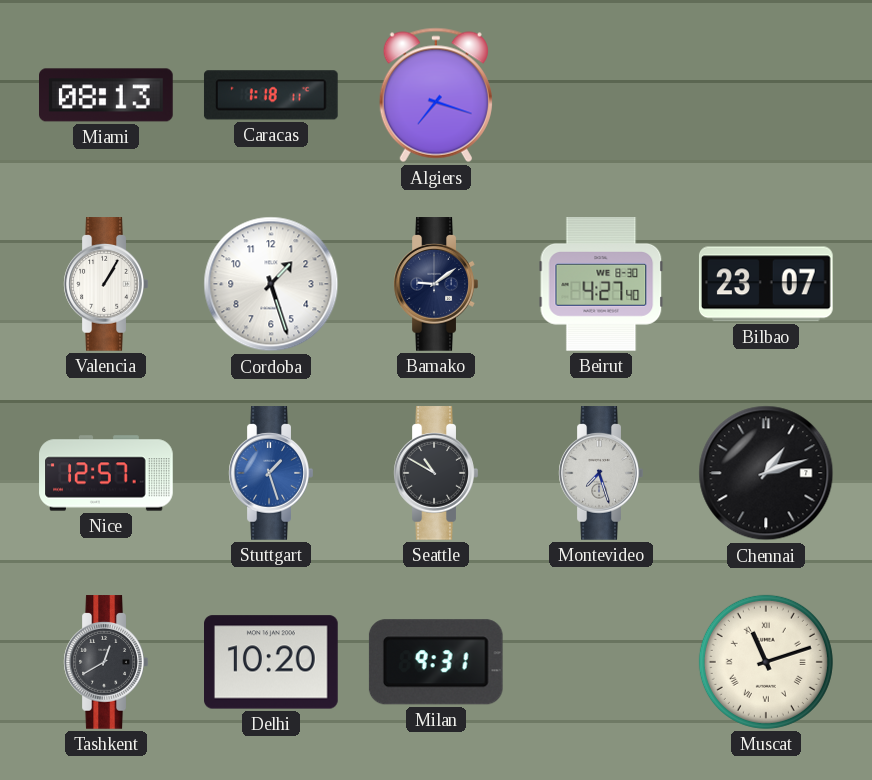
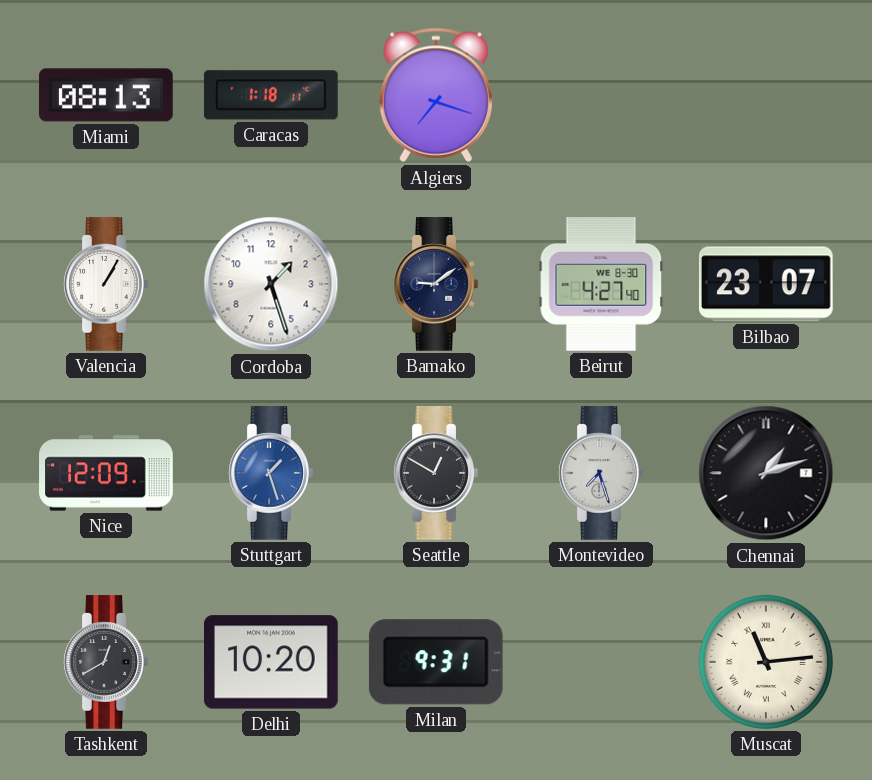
Nice: 12:57 -> 12:09 (106, 473)
Seattle: 10:50 -> 12:50 (436, 473)
Muscat: 11:12 -> 11:14 (766, 662)
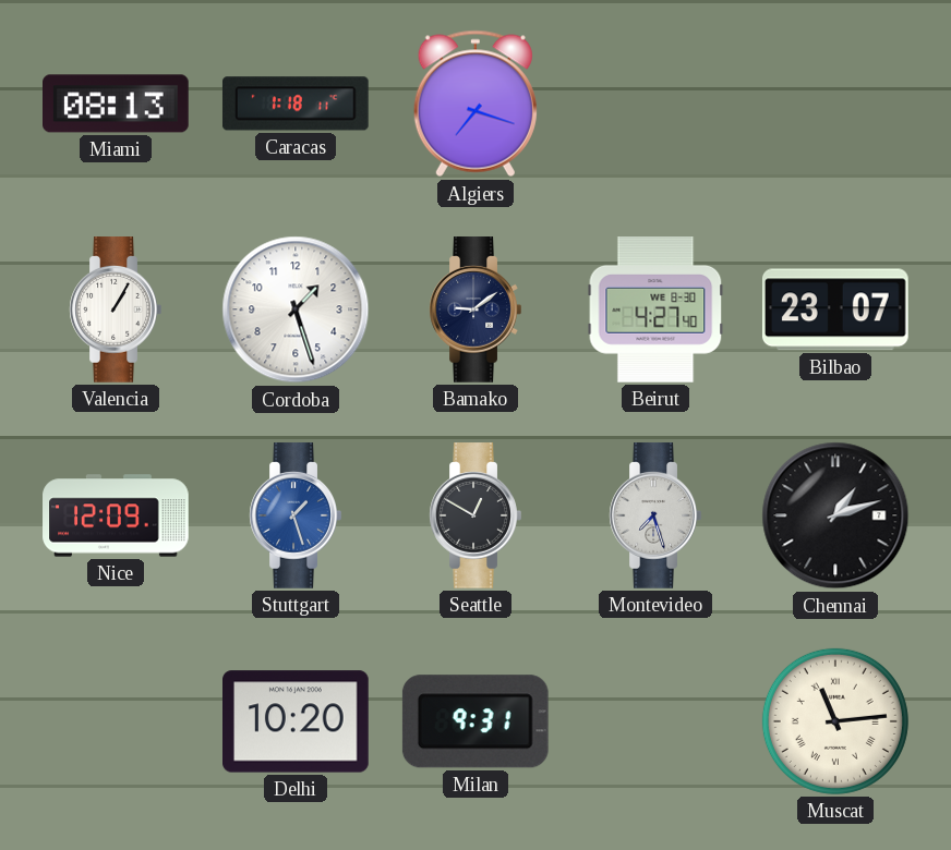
Tashkent: 12:40 -> none (106, 662)
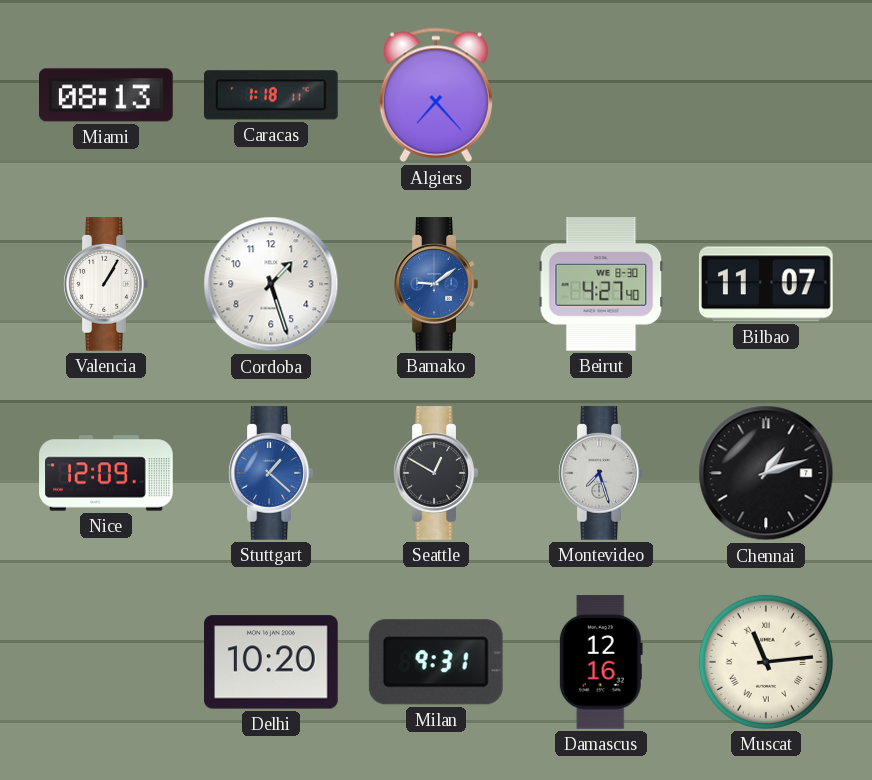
Algiers: 7:18 -> 7:23 (436, 95)
Bamako dial: navy -> blue (436, 284)
Bilbao: 23:07 -> 11:07 (766, 284)
Stuttgart: 1:27 -> 1:22 (271, 473)
Damascus: none -> 12:16 (601, 662)
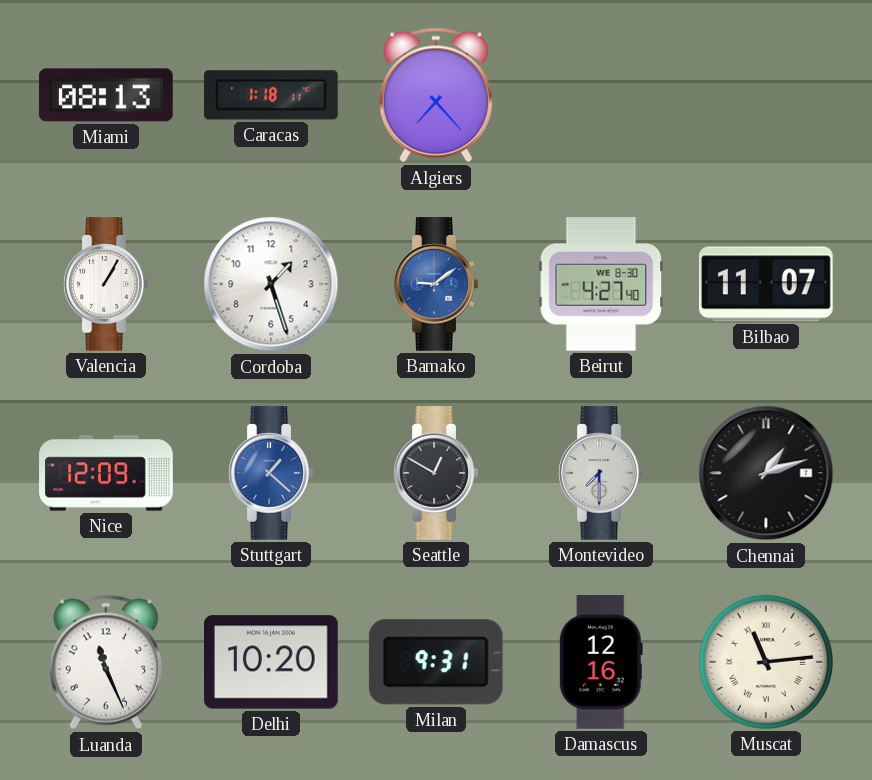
Montevideo: 7:27 -> 7:30 (601, 473)
Luanda: none -> 11:26 (106, 662)
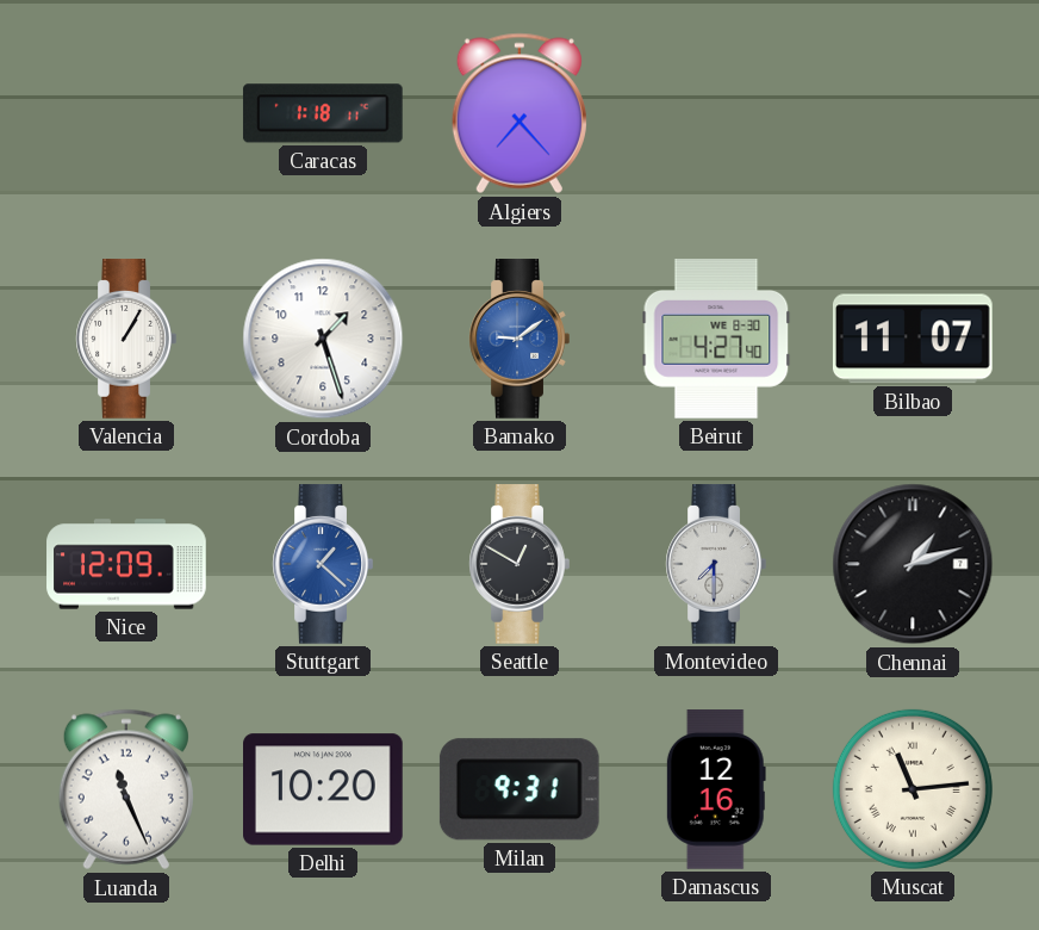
Miami: 08:13 -> none (107, 95)
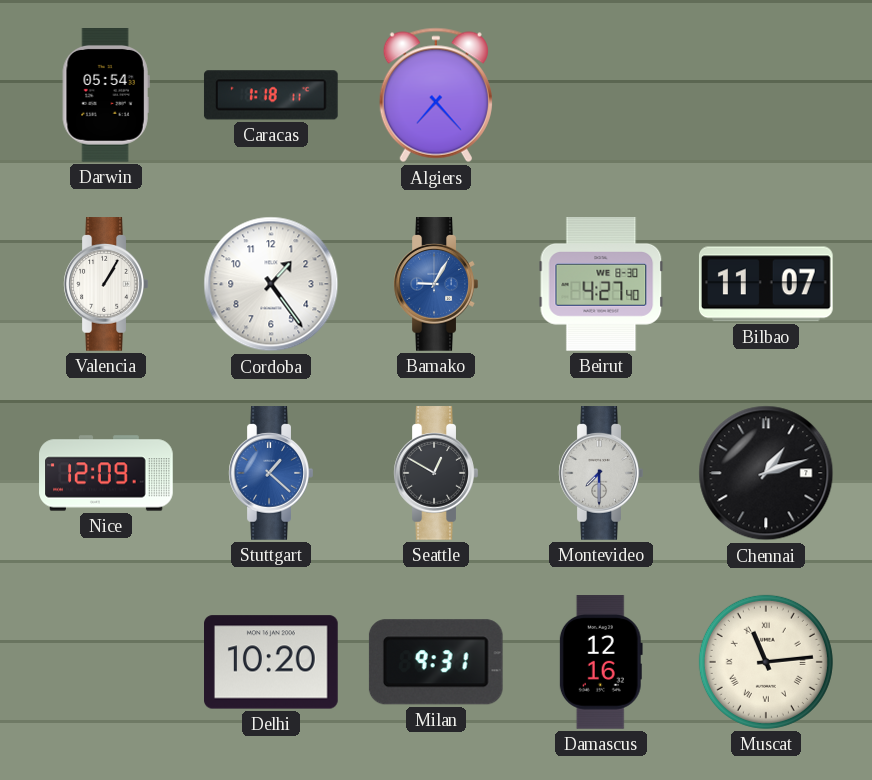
Darwin: none -> 05:54 (106, 96)
Cordoba: 1:27 -> 1:24 (271, 284)
Bamako: 9:09 -> 9:05 (436, 284)
Luanda: 11:26 -> none (126, 789)
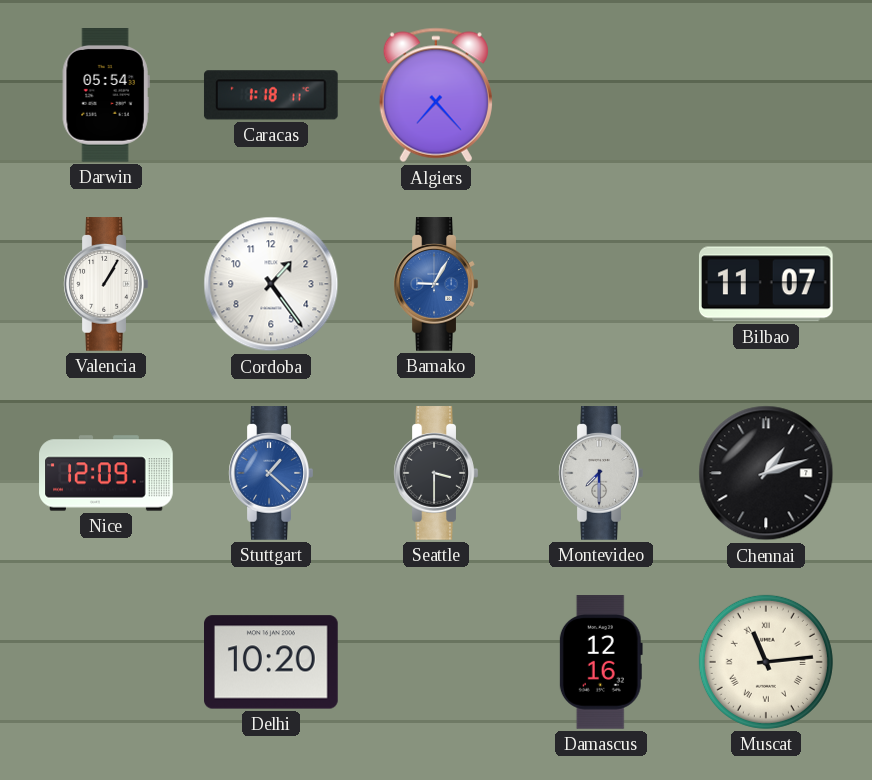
Beirut: 4:27 -> none (601, 285)
Seattle: 12:50 -> 3:30 (436, 473)
Milan: 9:31 -> none (436, 662)
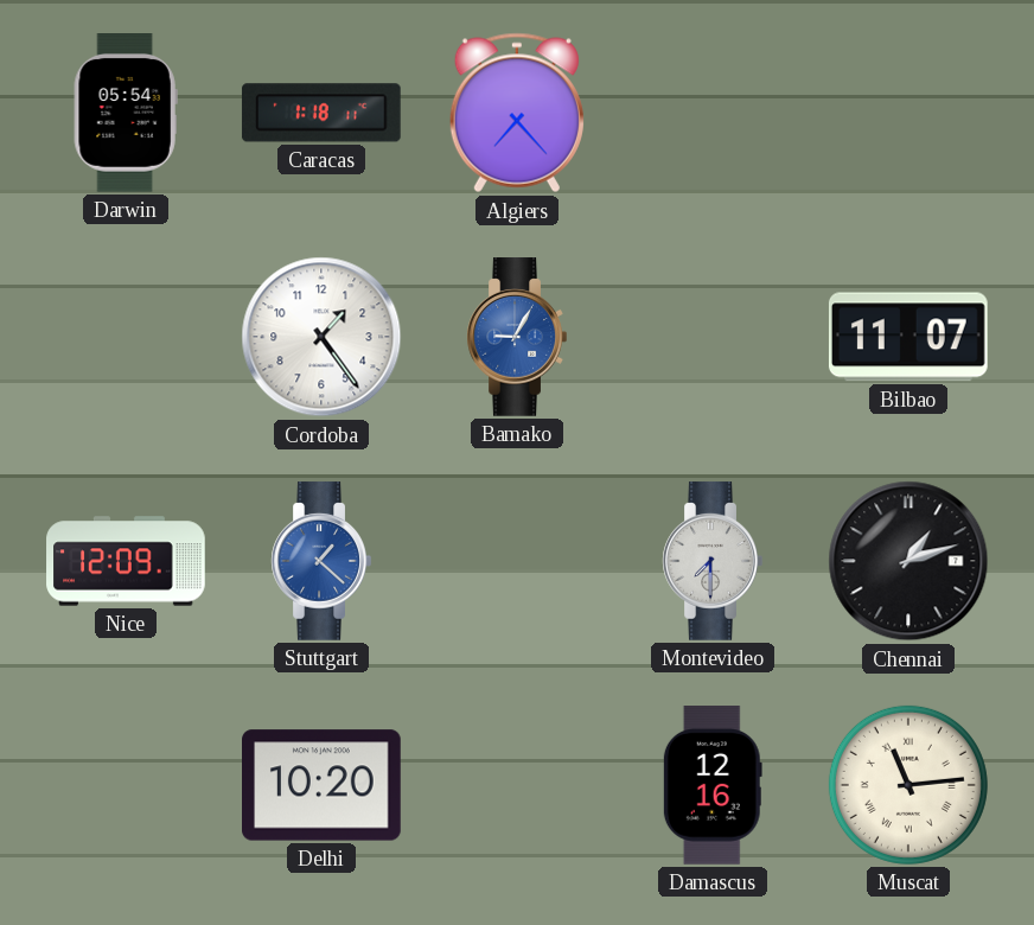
Valencia: 1:05 -> none (106, 284)
Seattle: 3:30 -> none (436, 473)
